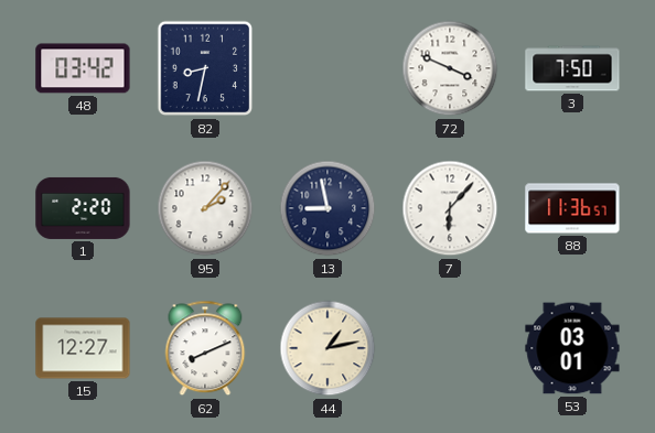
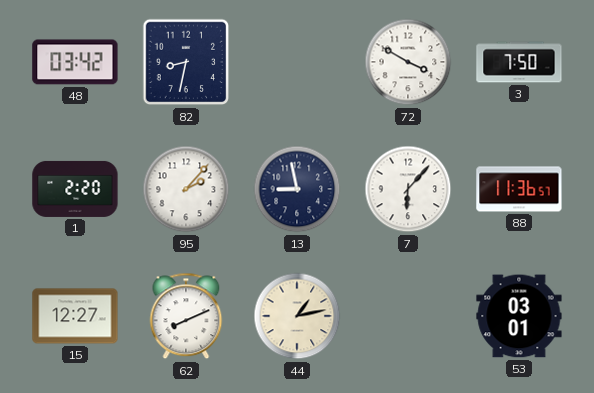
72: 3:49 -> 3:50 (408, 62)
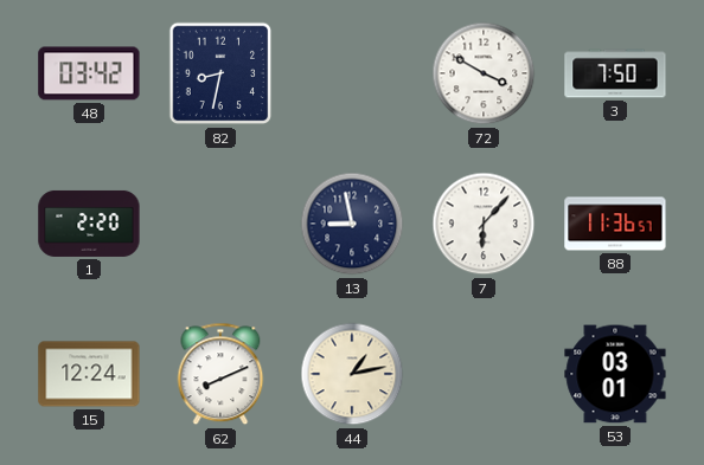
95: 2:07 -> none (186, 189)
15: 12:27 -> 12:24 (89, 374)
